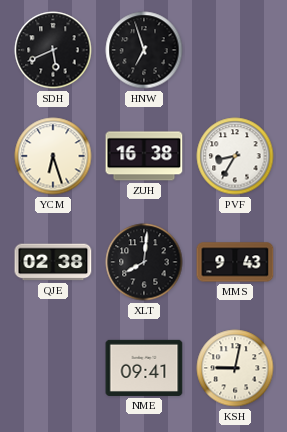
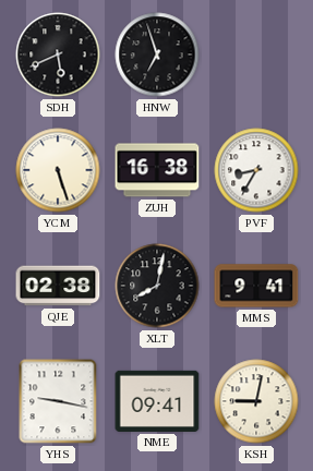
YCM: 6:27 -> 5:27 (58, 170)
XLT: 8:01 -> 8:02 (157, 286)
MMS: 9:43 -> 9:41 (256, 286)
YHS: none -> 9:17 (58, 401)
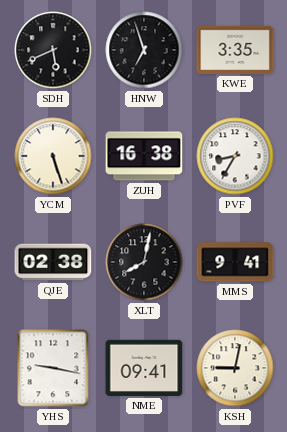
KWE: none -> 3:35 (235, 50)
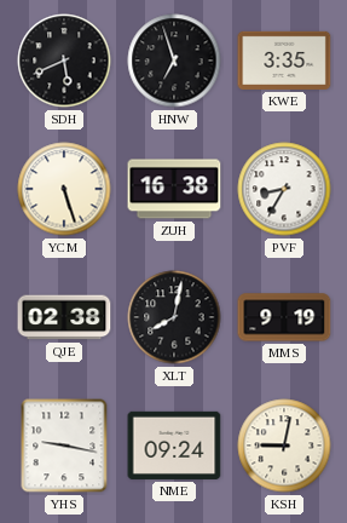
MMS: 9:41 -> 9:19 (284, 317)
NME: 09:41 -> 09:24 (174, 446)
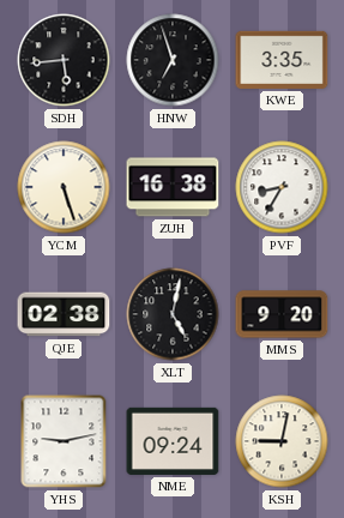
SDH: 5:41 -> 5:44 (64, 60)
XLT: 8:02 -> 5:02 (173, 314)
MMS: 9:19 -> 9:20 (282, 314)
YHS: 9:17 -> 9:13 (64, 441)
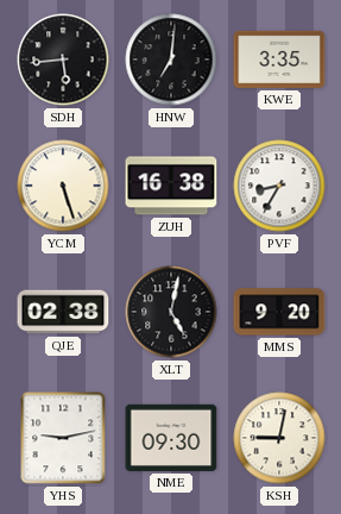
HNW: 6:57 -> 7:01 (171, 59)
NME: 09:24 -> 09:30 (171, 438)
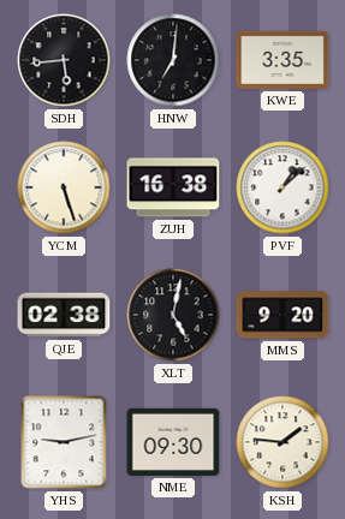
PVF: 8:35 -> 1:08 (282, 187)
KSH: 9:02 -> 1:46 (282, 442)
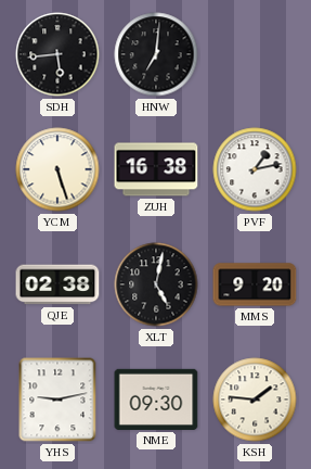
KWE: 3:35 -> none (282, 60)
PVF: 1:08 -> 1:13 (255, 169)
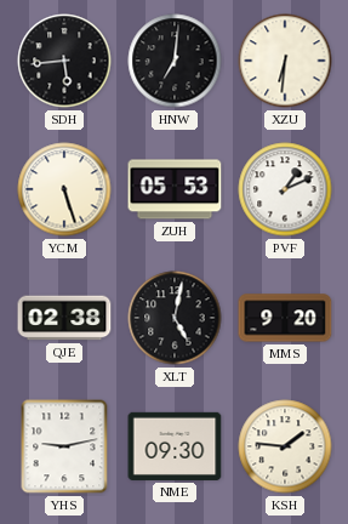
XZU: none -> 6:31 (285, 61)
ZUH: 16:38 -> 05:53 (175, 189)
PVF: 1:13 -> 1:11 (285, 189)
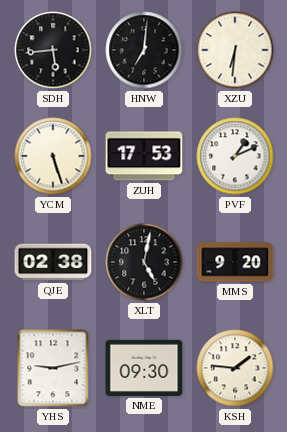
ZUH: 05:53 -> 17:53 (144, 156)
